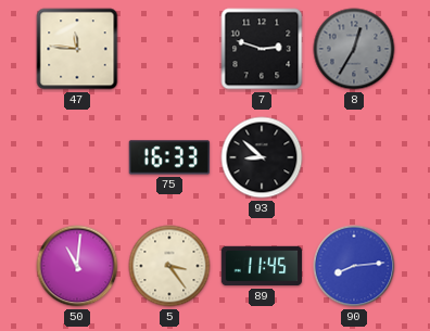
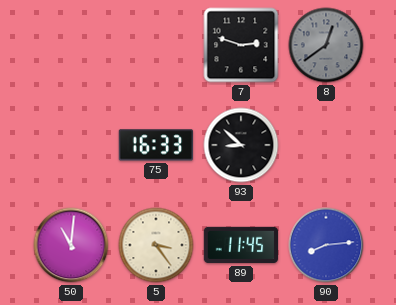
47: 11:46 -> none (77, 49)
8: 12:35 -> 12:39 (326, 45)
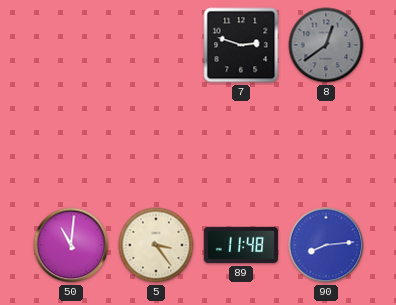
75: 16:33 -> none (156, 145)
93: 8:52 -> none (241, 145)
89: 11:45 -> 11:48 (241, 245)
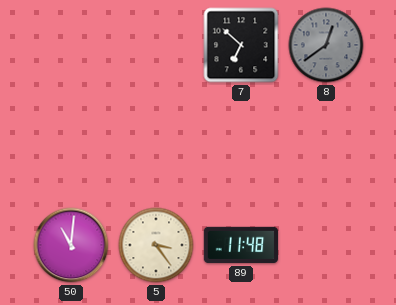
7: 2:48 -> 6:52 (241, 45)
90: 8:14 -> none (326, 245)
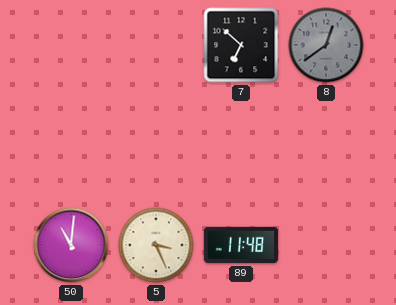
5: 3:24 -> 3:26 (156, 245)
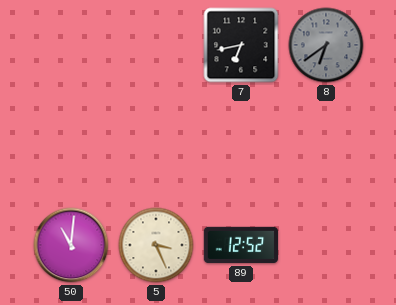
7: 6:52 -> 6:43 (241, 45)
8: 12:39 -> 6:39 (326, 45)
89: 11:48 -> 12:52 (241, 245)
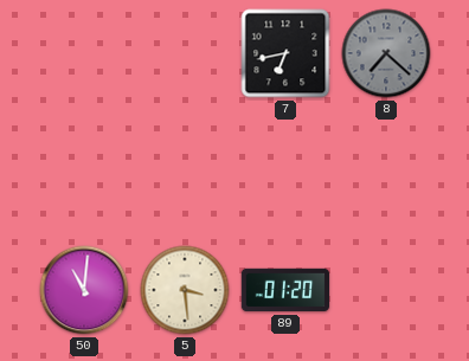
8: 6:39 -> 7:22 (386, 53)
5: 3:26 -> 3:29 (185, 290)
89: 12:52 -> 01:20 (285, 290)
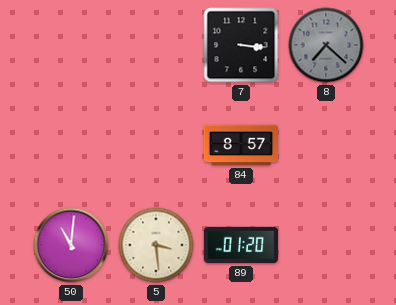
7: 6:43 -> 3:16 (241, 45)
84: none -> 8:57 (241, 145)
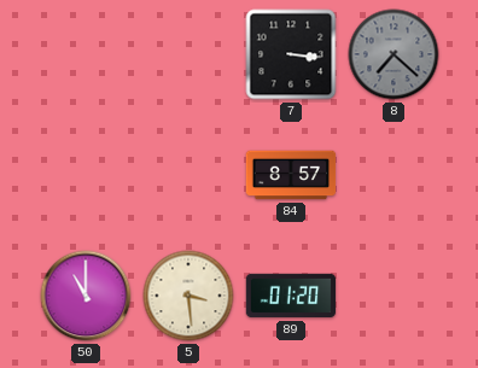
50: 11:01 -> 11:00 (86, 296)
